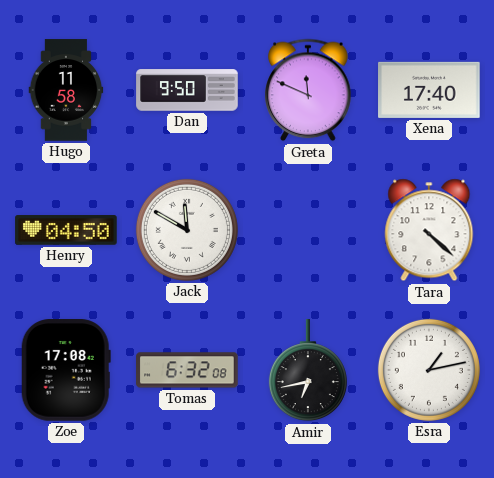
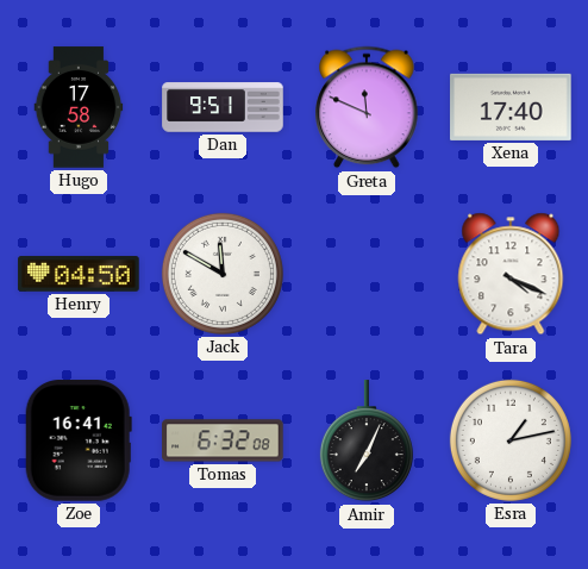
Hugo: 11:58 -> 17:58 (79, 107)
Dan: 9:50 -> 9:51 (223, 107)
Tara: 4:22 -> 4:19 (511, 274)
Zoe: 17:08 -> 16:41 (79, 440)
Amir: 6:43 -> 7:04 (367, 442)
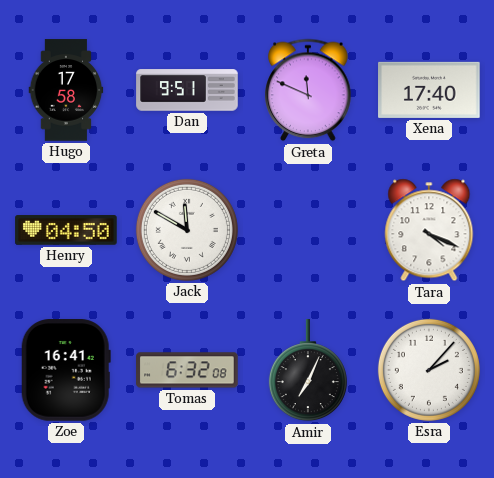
Esra: 1:13 -> 2:07 (429, 370)
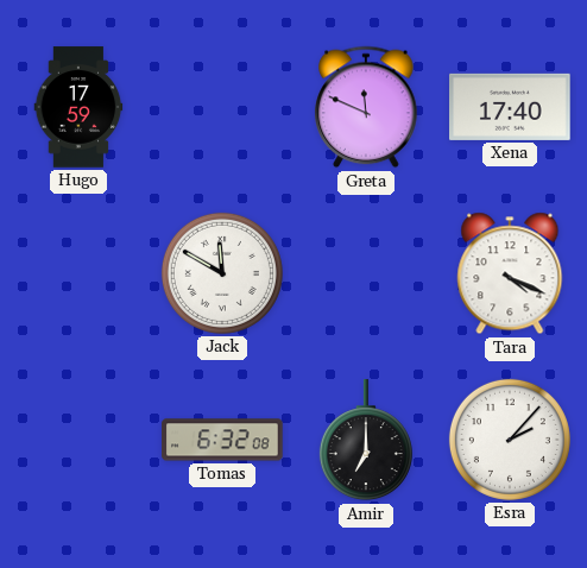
Hugo: 17:58 -> 17:59 (78, 107)
Dan: 9:51 -> none (187, 90)
Henry: 04:50 -> none (66, 230)
Zoe: 16:41 -> none (66, 370)
Amir: 7:04 -> 7:00 (366, 441)
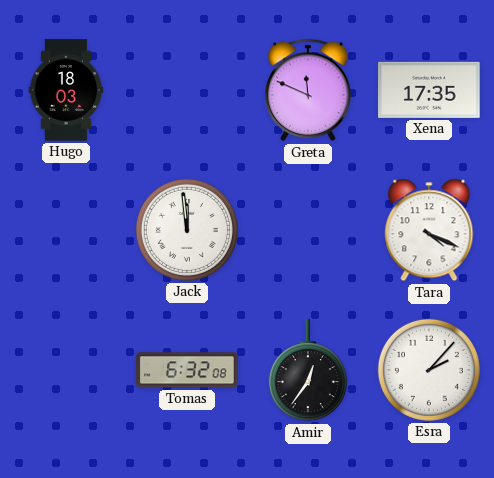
Hugo: 17:59 -> 18:03 (66, 90)
Xena: 17:40 -> 17:35 (429, 90)
Jack: 11:50 -> 11:59 (187, 230)
Amir: 7:00 -> 12:36 (308, 371)
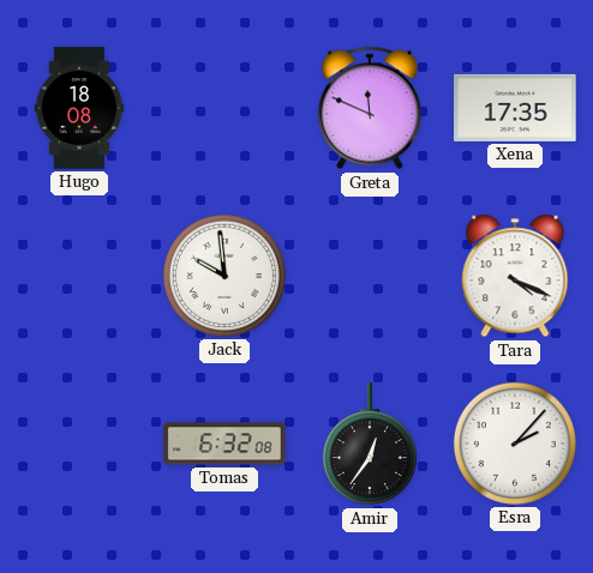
Hugo: 18:03 -> 18:08 (79, 108)
Jack: 11:59 -> 9:59 (224, 276)
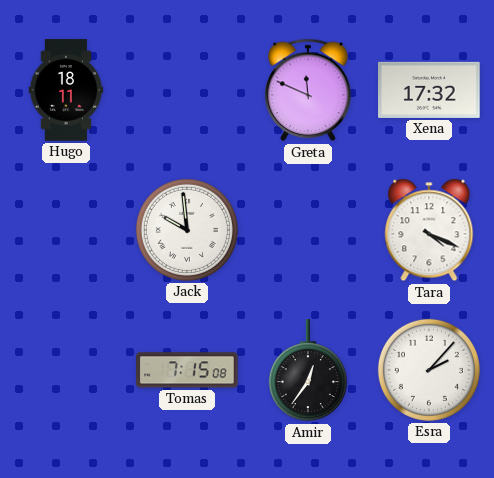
Hugo: 18:08 -> 18:11 (66, 90)
Xena: 17:35 -> 17:32 (429, 90)
Tomas: 6:32 -> 7:15 (187, 370)
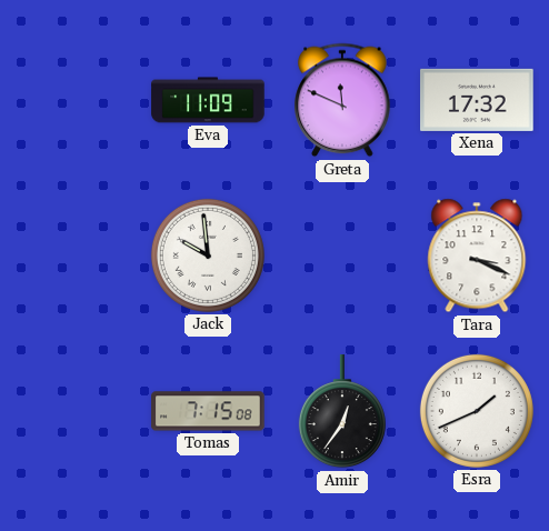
Hugo: 18:11 -> none (66, 90)
Eva: none -> 11:09 (208, 100)
Tara: 4:19 -> 3:19 (477, 256)
Esra: 2:07 -> 1:41 (477, 411)
